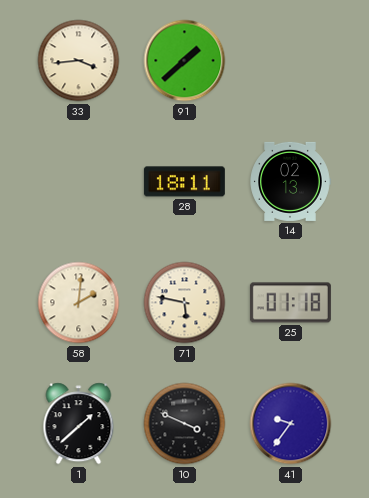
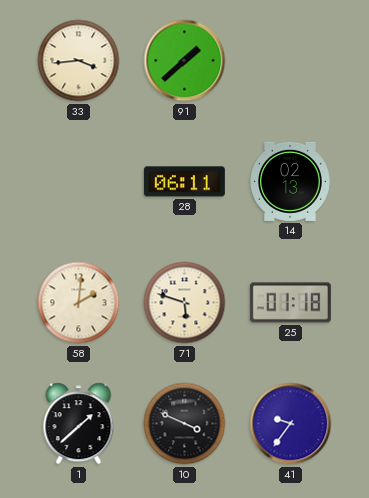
28: 18:11 -> 06:11 (184, 182)
71: 5:47 -> 5:48 (185, 303)
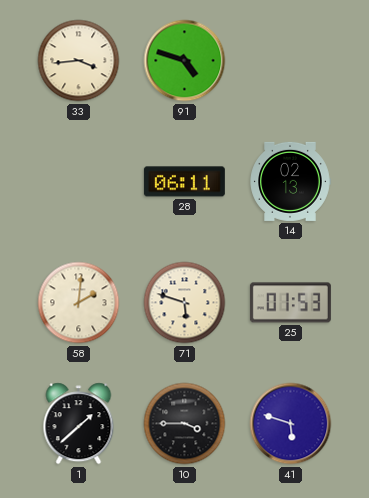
91: 1:38 -> 4:48 (185, 61)
25: 01:18 -> 01:53 (290, 303)
10: 3:49 -> 3:45 (185, 424)
41: 9:36 -> 5:48 (291, 424)
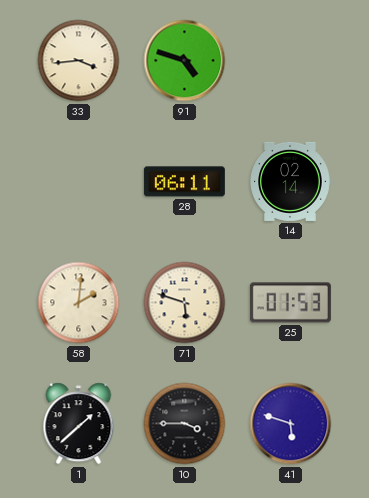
14: 02:13 -> 02:14 (290, 181)
